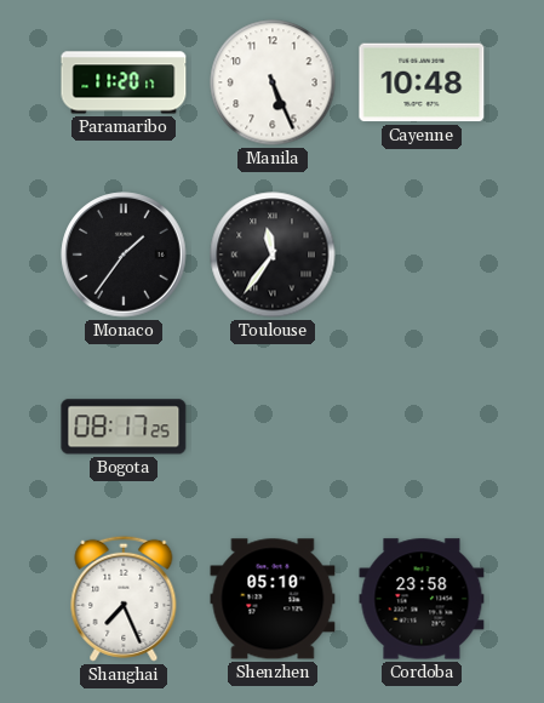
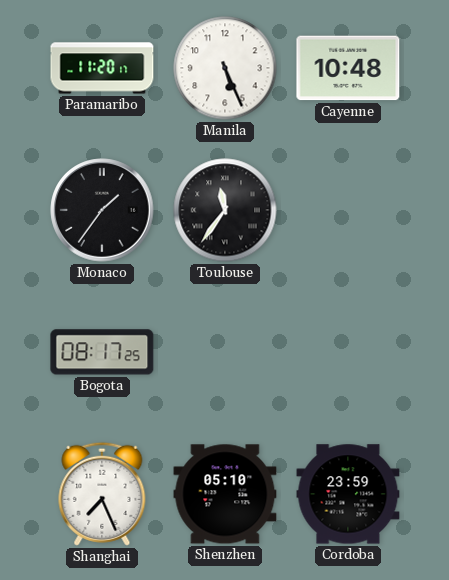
Cordoba: 23:58 -> 23:59 (348, 494)
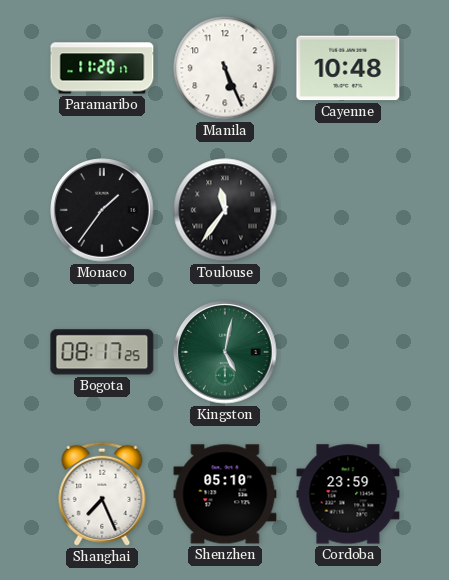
Kingston: none -> 5:02 (225, 352)
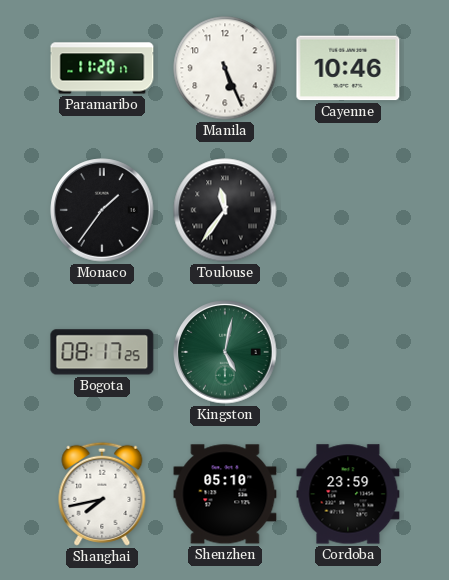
Cayenne: 10:48 -> 10:46 (348, 68)
Shanghai: 7:26 -> 7:43 (102, 494)
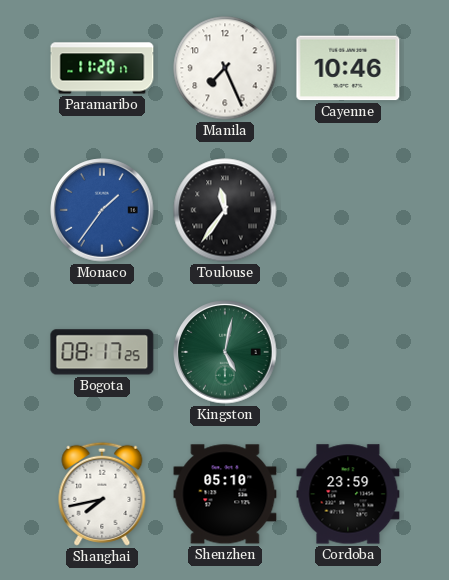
Manila: 5:26 -> 7:26 (225, 68)
Monaco dial: black -> blue (102, 210)
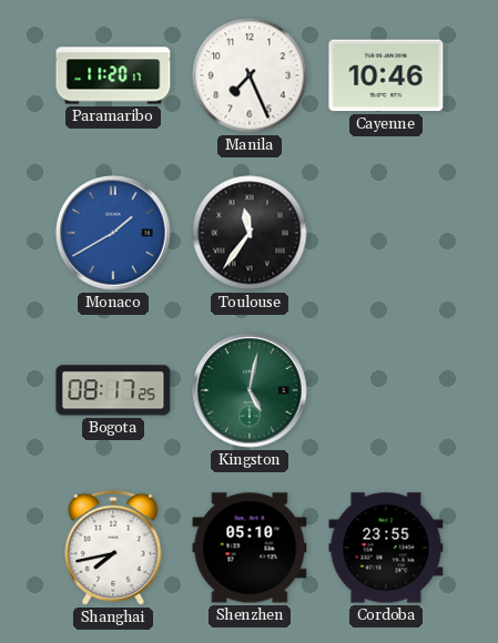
Monaco: 1:36 -> 1:40 (113, 233)
Cordoba: 23:59 -> 23:55 (386, 548)
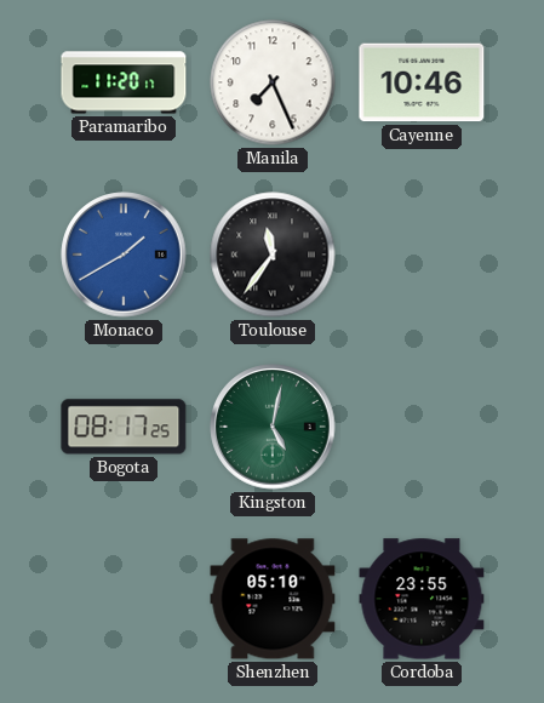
Shanghai: 7:43 -> none (113, 548)
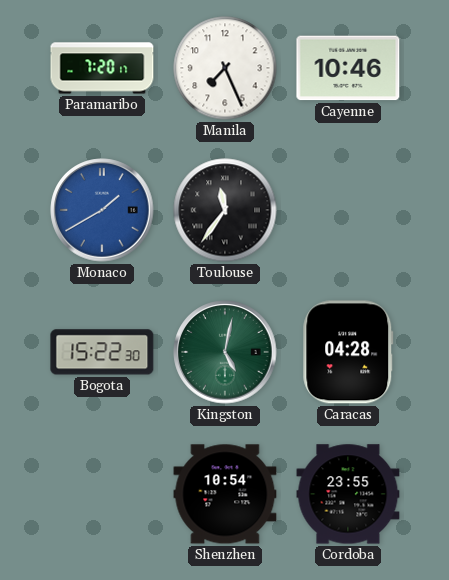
Paramaribo: 11:20 -> 7:20 (102, 68)
Bogota: 08:17 -> 15:22 (102, 352)
Caracas: none -> 04:28 (348, 352)
Shenzhen: 05:10 -> 10:54 (225, 494)
